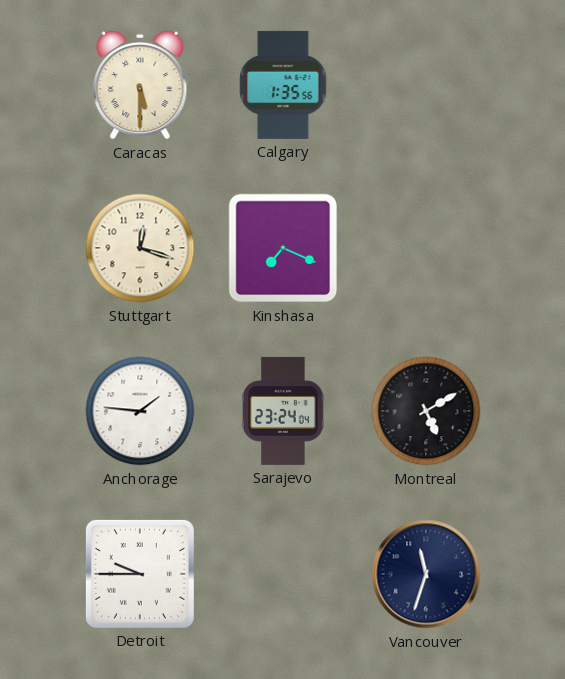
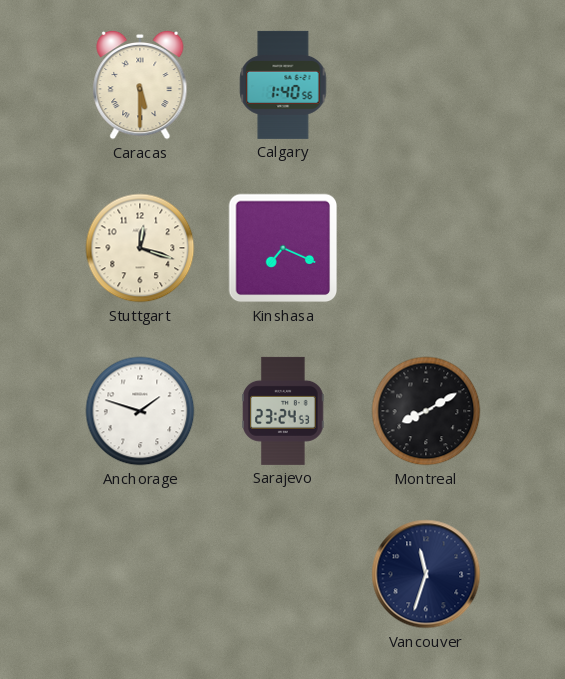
Calgary: 1:35 -> 1:40 (283, 85)
Anchorage: 1:46 -> 1:48 (140, 411)
Sarajevo: 23:24:04 -> 23:24:53 (283, 411)
Montreal: 5:10 -> 8:10 (426, 411)
Detroit: 9:45 -> none (140, 574)
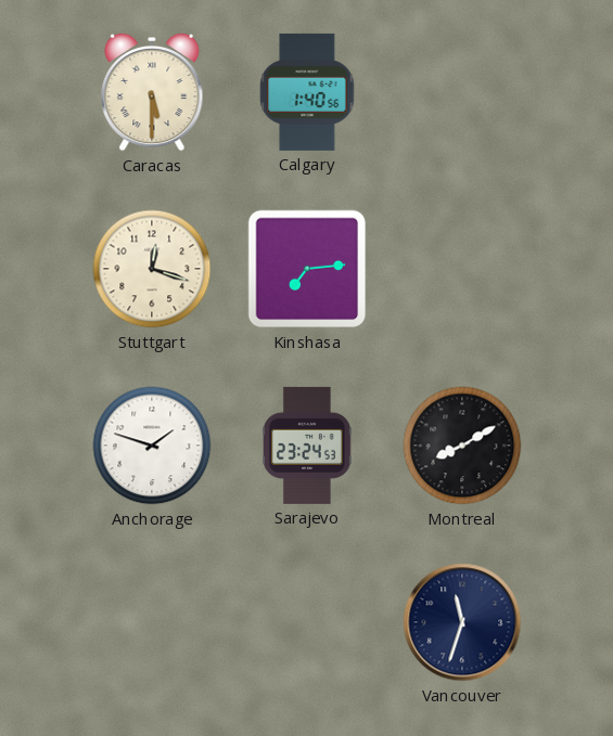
Kinshasa: 7:19 -> 7:14 (307, 269)
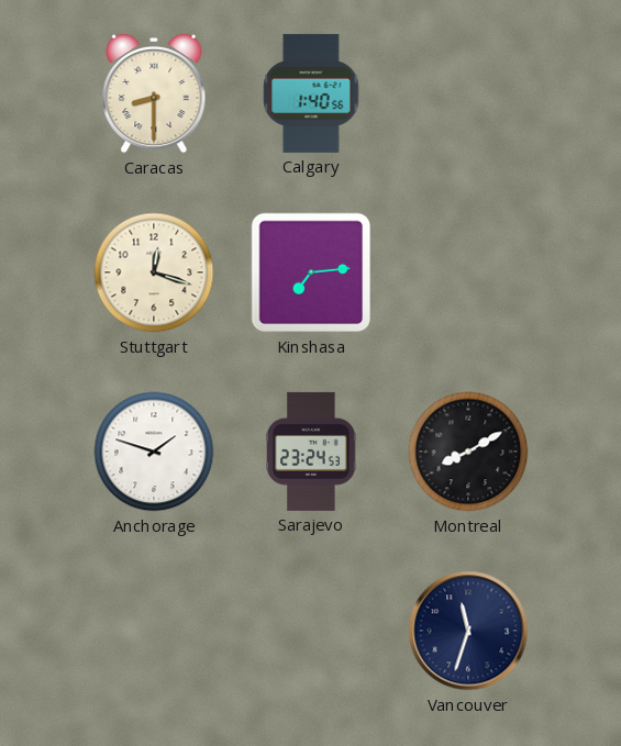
Caracas: 5:30 -> 8:30 (154, 93)
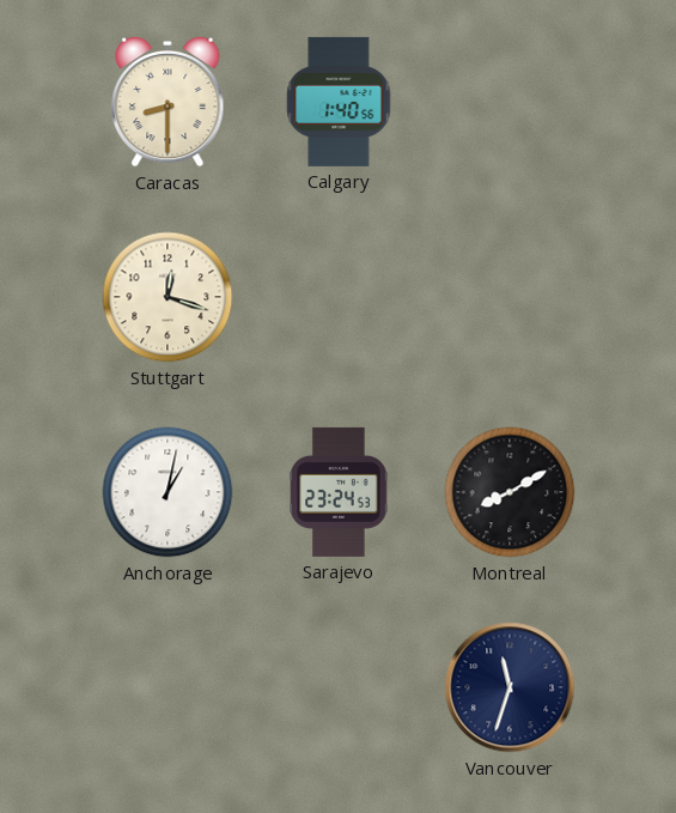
Kinshasa: 7:14 -> none (311, 272)
Anchorage: 1:48 -> 1:02 (168, 492)
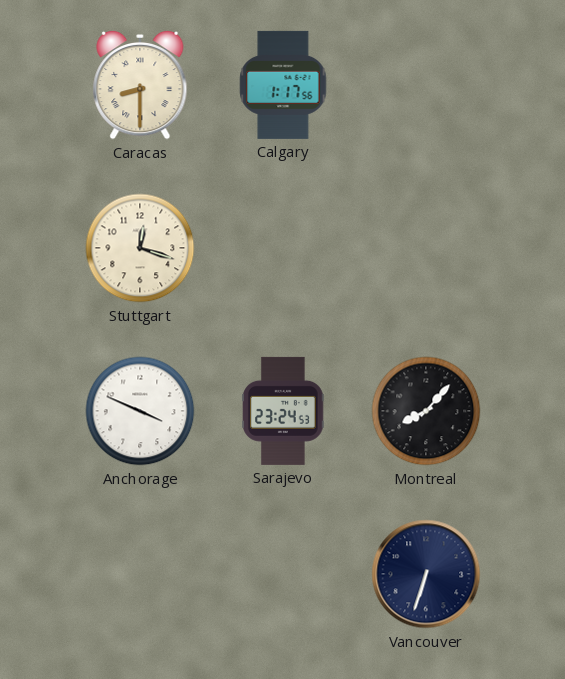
Calgary: 1:40 -> 1:17 (283, 85)
Anchorage: 1:02 -> 3:49 (140, 411)
Montreal: 8:10 -> 8:07 (426, 411)
Vancouver: 11:33 -> 6:33 (426, 574)
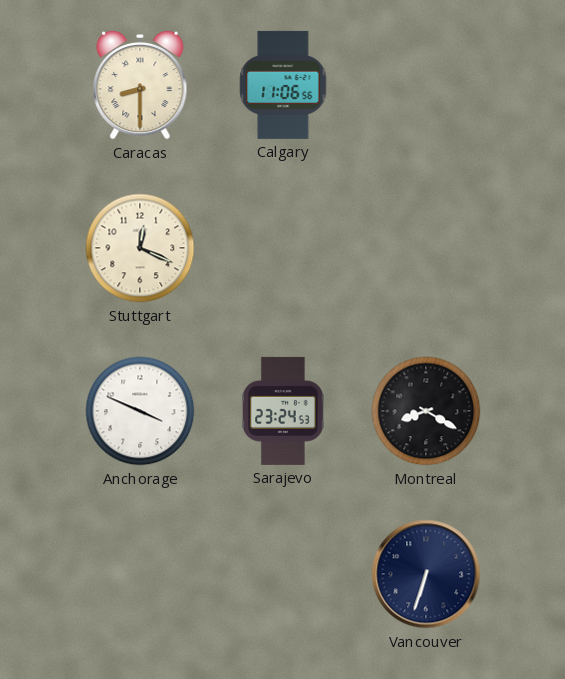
Calgary: 1:17 -> 11:06 (283, 85)
Stuttgart: 12:18 -> 12:19 (140, 248)
Montreal: 8:07 -> 8:20 (426, 411)
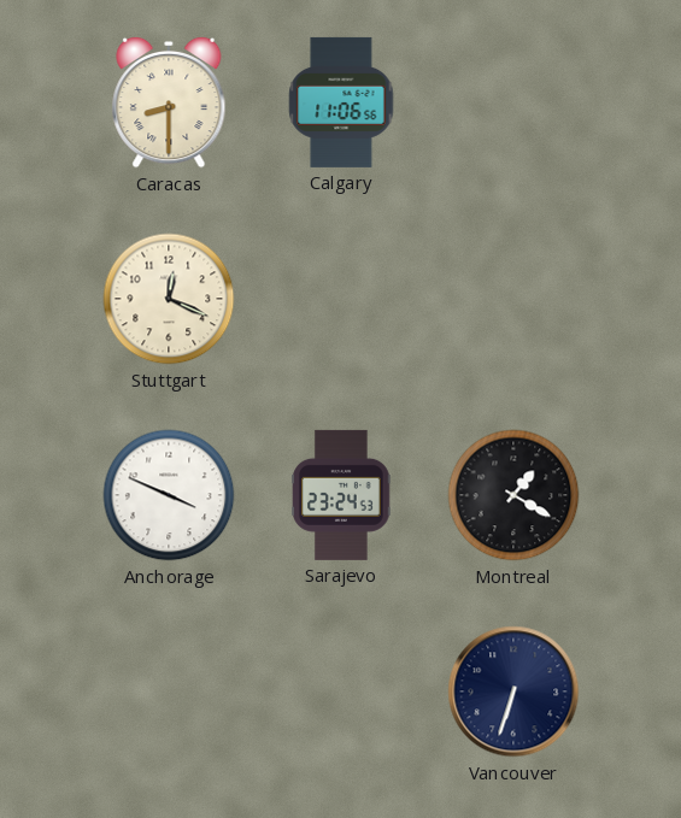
Montreal: 8:20 -> 1:20 (513, 495)
